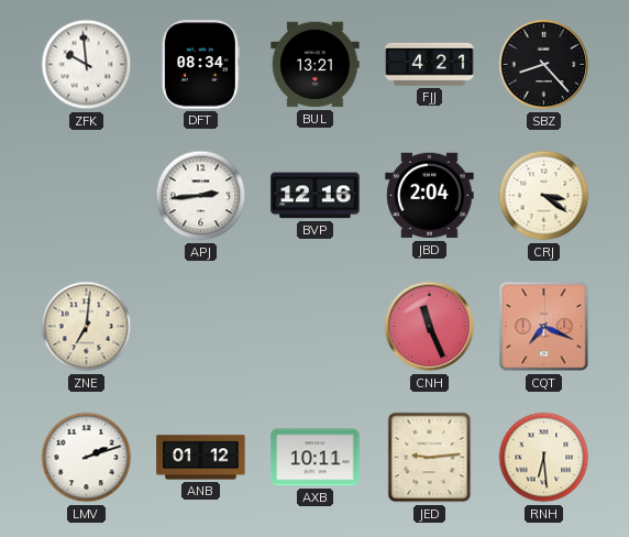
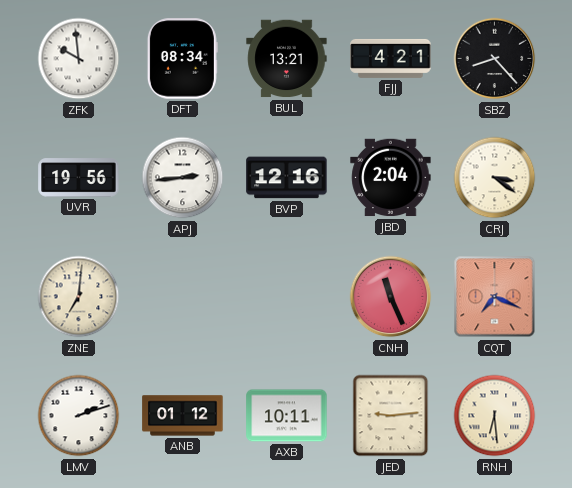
UVR: none -> 19:56 (79, 178)
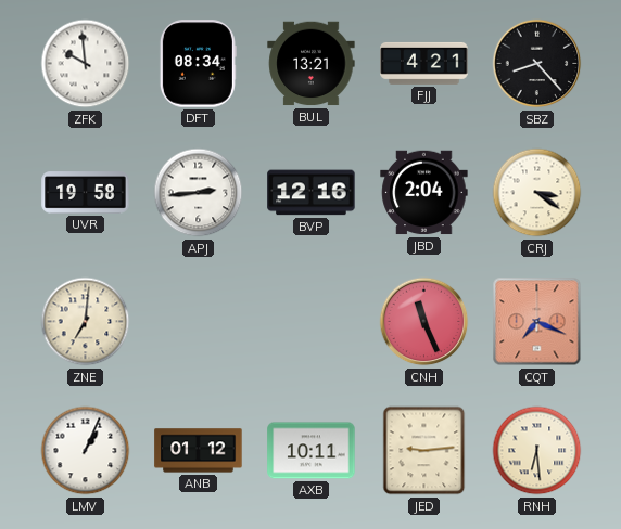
UVR: 19:56 -> 19:58 (86, 193)
LMV: 2:12 -> 1:04 (86, 451)
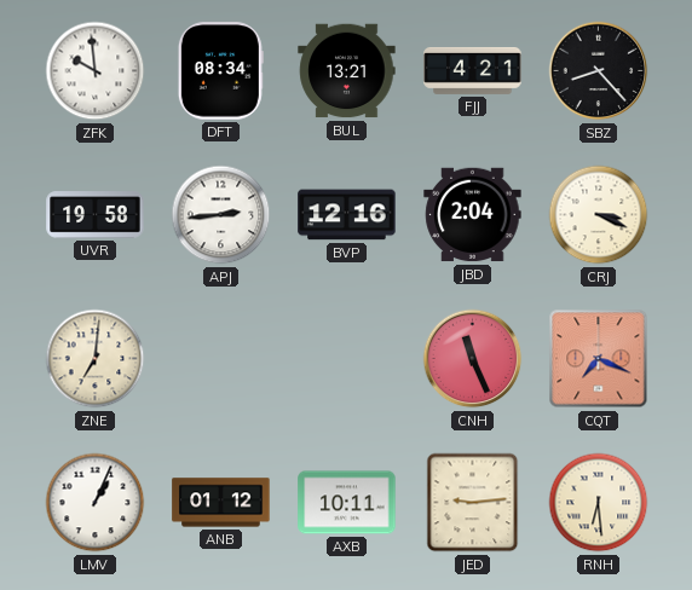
CRJ: 3:21 -> 3:19 (599, 215)
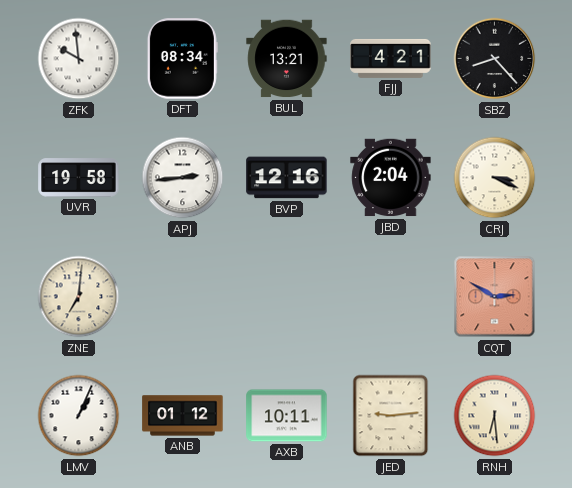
CNH: 11:26 -> none (473, 359)
CQT: 7:19 -> 2:50 (495, 297)
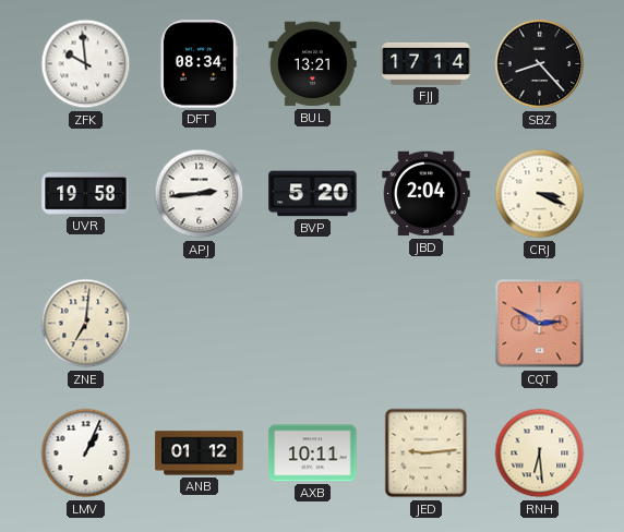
FJJ: 4:21 -> 17:14 (427, 63)
BVP: 12:16 -> 5:20 (313, 194)
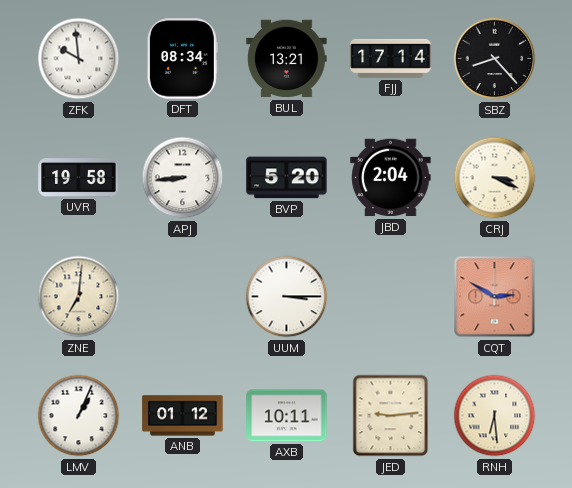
APJ: 2:44 -> 8:44 (183, 178)
UUM: none -> 3:15 (287, 297)
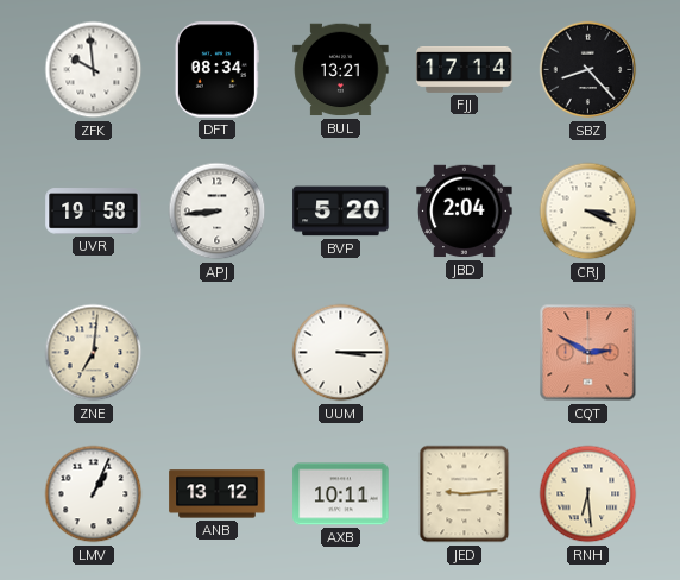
ANB: 01:12 -> 13:12 (218, 494)
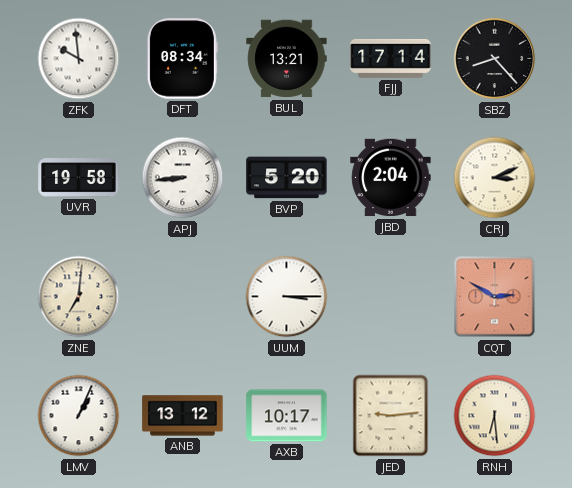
CRJ: 3:19 -> 3:11 (495, 178)
AXB: 10:11 -> 10:17 (287, 416)
